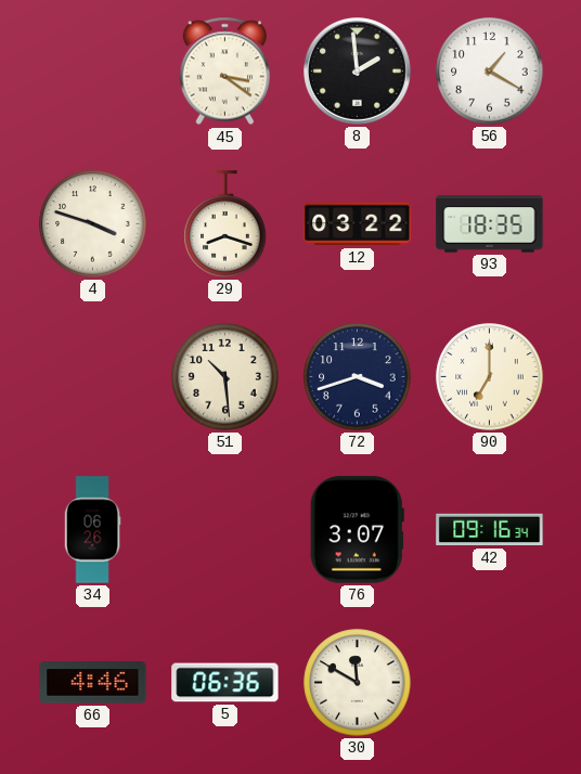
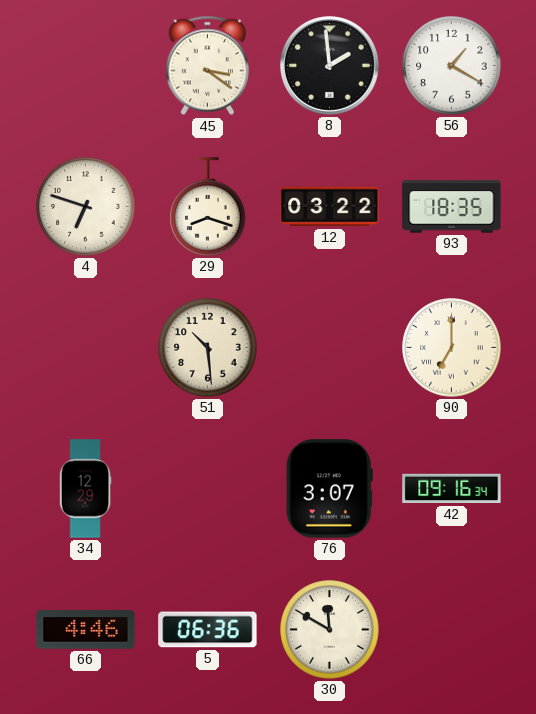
4: 3:48 -> 6:48 (86, 207)
72: 3:42 -> none (358, 377)
34: 06:26 -> 12:29 (85, 489)
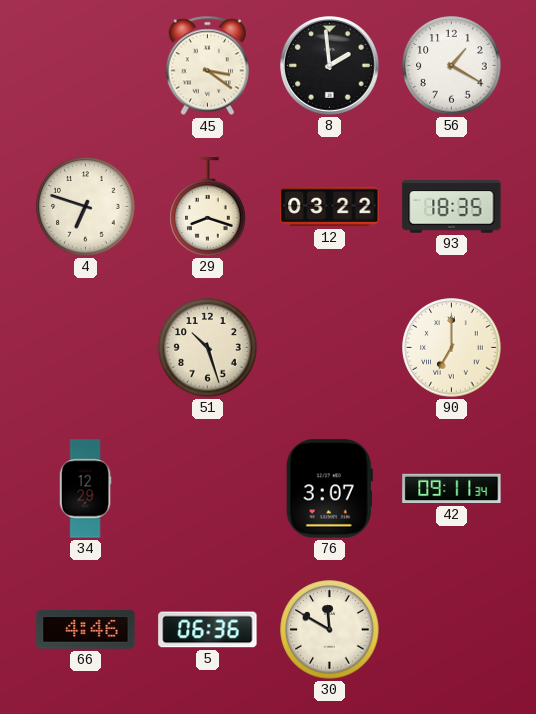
51: 10:29 -> 10:27 (208, 348)
42: 09:16 -> 09:11 (452, 489)
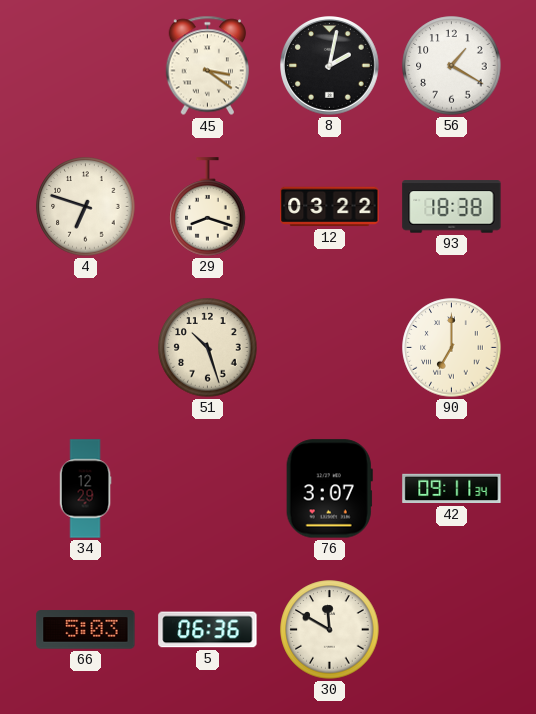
8: 1:59 -> 2:02 (330, 66)
93: 18:35 -> 18:38 (452, 207)
66: 4:46 -> 5:03 (86, 630)
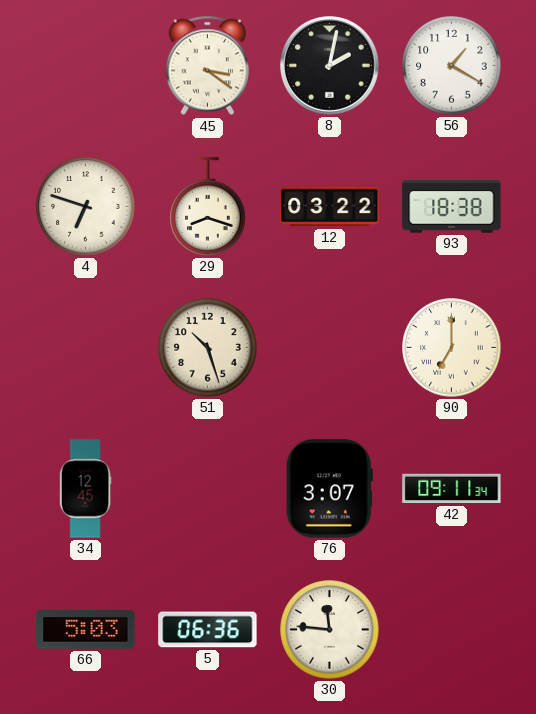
34: 12:29 -> 12:45 (85, 489)
30: 11:50 -> 11:46 (330, 630)
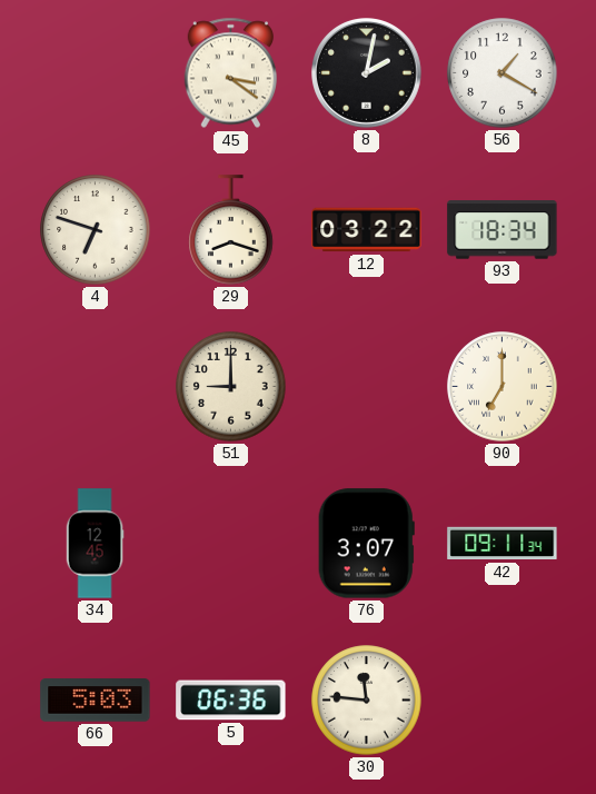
93: 18:38 -> 18:34 (503, 230)
51: 10:27 -> 9:00 (231, 387)
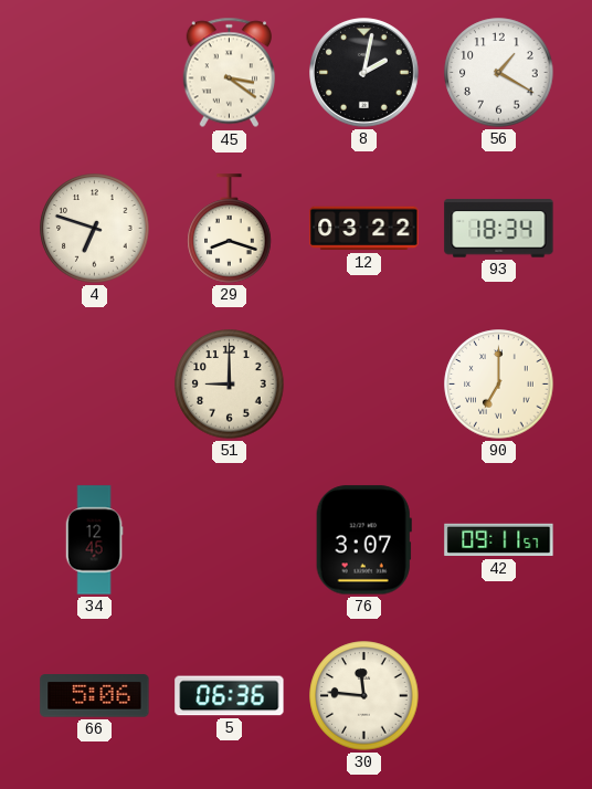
42: 09:11:34 -> 09:11:57 (499, 540)
66: 5:03 -> 5:06 (95, 696)
